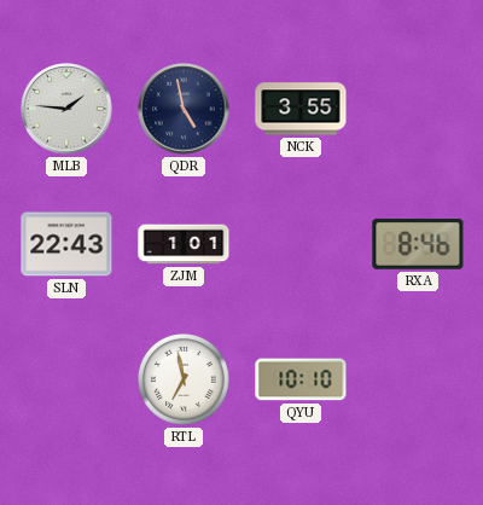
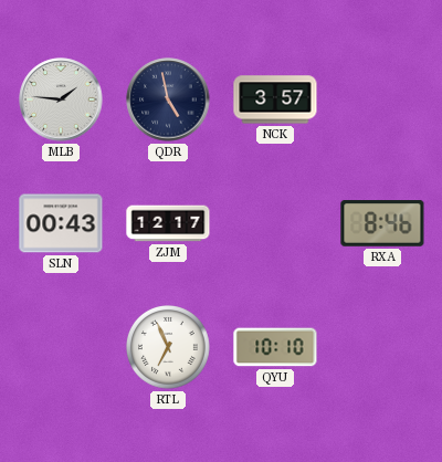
NCK: 3:55 -> 3:57 (275, 99)
SLN: 22:43 -> 00:43 (61, 223)
ZJM: 1:01 -> 12:17 (168, 223)
RTL: 6:58 -> 6:56 (169, 348)
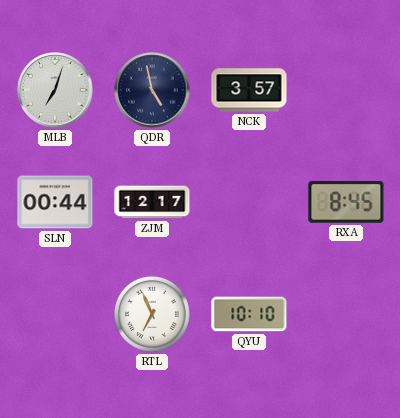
MLB: 1:46 -> 7:03 (55, 90)
SLN: 00:43 -> 00:44 (55, 202)
RXA: 8:46 -> 8:45 (346, 202)
